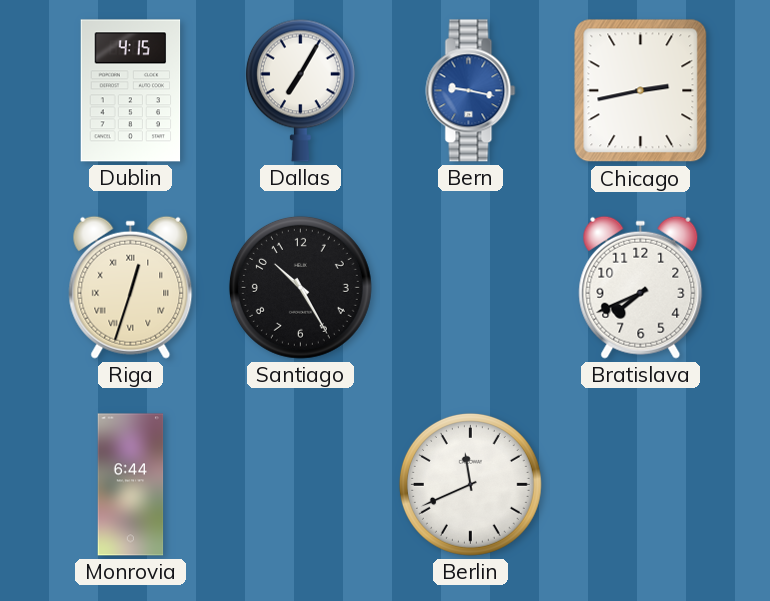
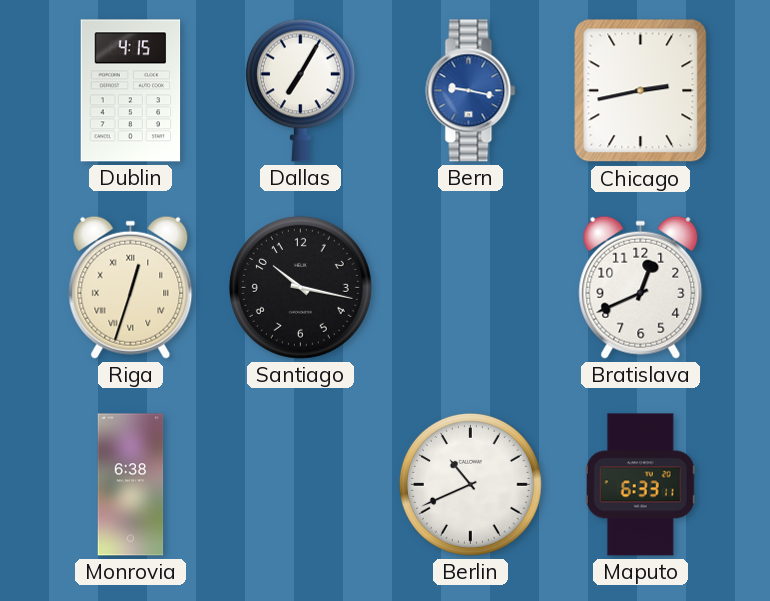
Santiago: 10:25 -> 10:17 (300, 287)
Bratislava: 7:41 -> 12:41 (641, 287)
Monrovia: 6:44 -> 6:38 (131, 485)
Berlin: 11:41 -> 10:41 (470, 484)
Maputo: none -> 6:33 (640, 485)
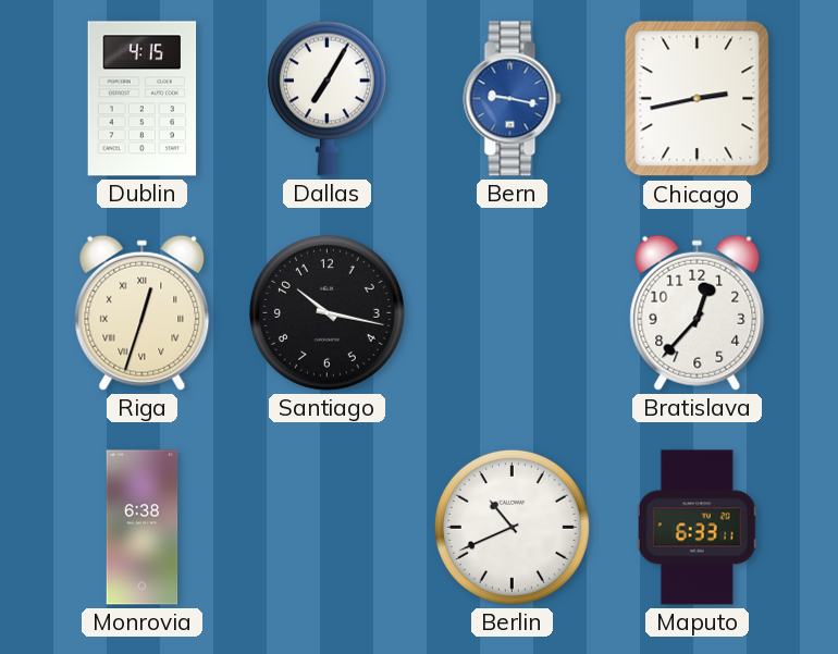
Bratislava: 12:41 -> 12:37 (698, 312)
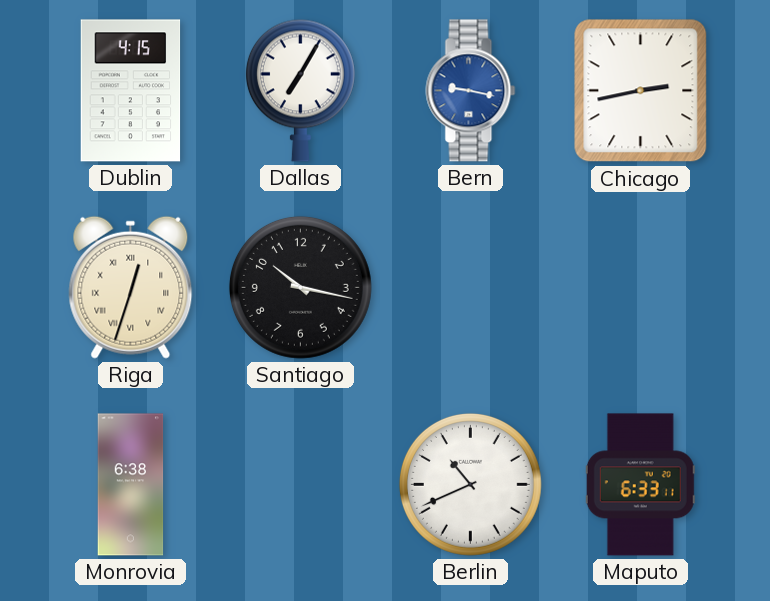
Bratislava: 12:37 -> none (698, 312)
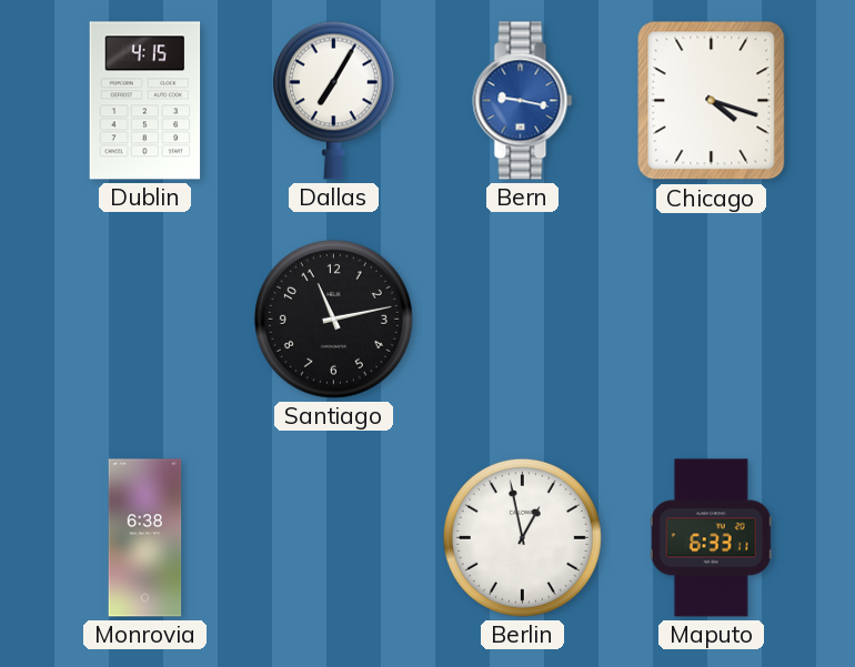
Chicago: 2:43 -> 4:18 (712, 101)
Riga: 12:33 -> none (131, 287)
Santiago: 10:17 -> 11:13 (333, 319)
Berlin: 10:41 -> 12:58 (522, 537)
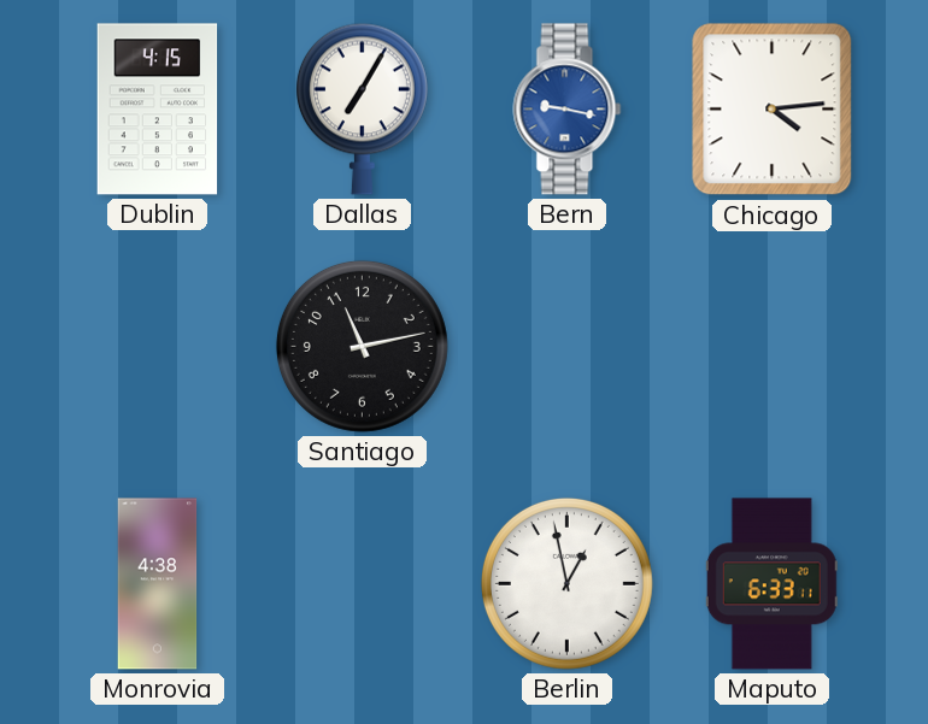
Chicago: 4:18 -> 4:14 (773, 110)
Monrovia: 6:38 -> 4:38 (158, 584)
